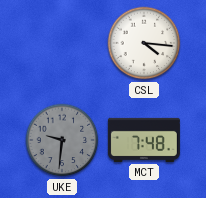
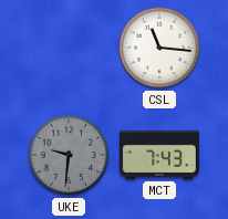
CSL: 4:16 -> 11:16 (159, 48)
MCT: 7:48 -> 7:43 (159, 155)
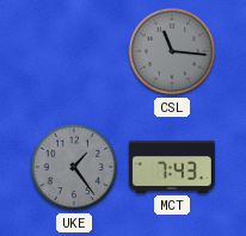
CSL dial: white -> grey (172, 51)
UKE: 9:31 -> 1:24 (74, 167)
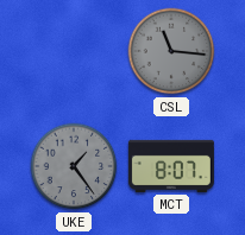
MCT: 7:43 -> 8:07 (171, 166)
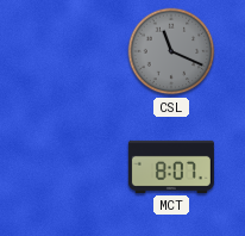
CSL: 11:16 -> 11:19 (171, 51)
UKE: 1:24 -> none (74, 166)
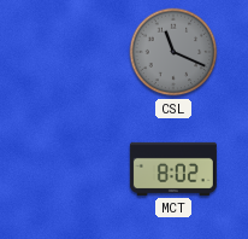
MCT: 8:07 -> 8:02 (173, 169)
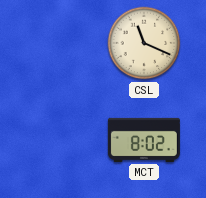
CSL dial: grey -> cream (144, 43)
